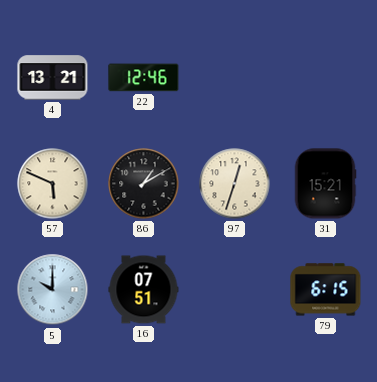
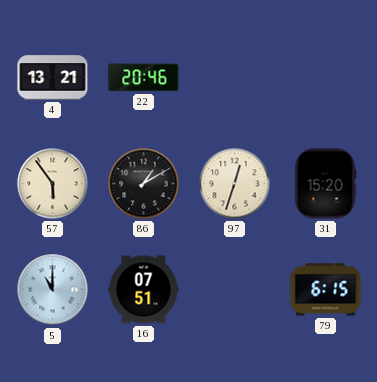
22: 12:46 -> 20:46 (144, 78)
57: 5:49 -> 5:54 (53, 184)
31: 15:21 -> 15:20 (325, 184)
5: 10:00 -> 11:00 (53, 290)
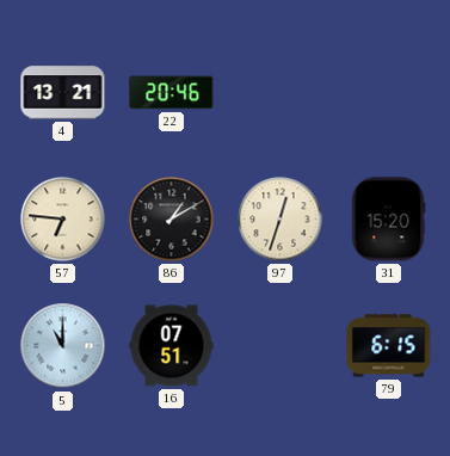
57: 5:54 -> 6:46 (63, 220)
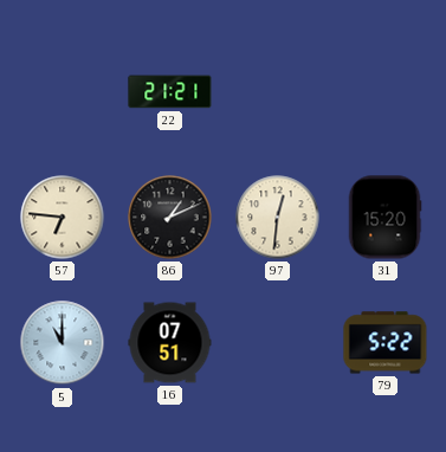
4: 13:21 -> none (63, 93)
22: 20:46 -> 21:21 (170, 92)
86: 1:10 -> 1:11 (170, 218)
97: 12:33 -> 12:31 (278, 218)
79: 6:15 -> 5:22 (386, 343)
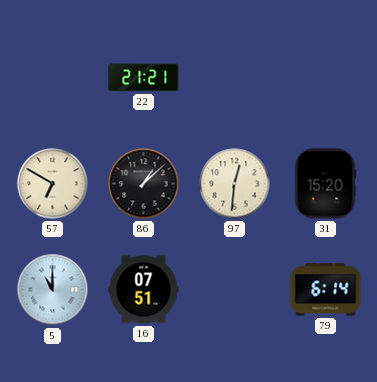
57: 6:46 -> 6:50 (53, 184)
86: 1:11 -> 1:08 (144, 184)
79: 5:22 -> 6:14 (326, 290)
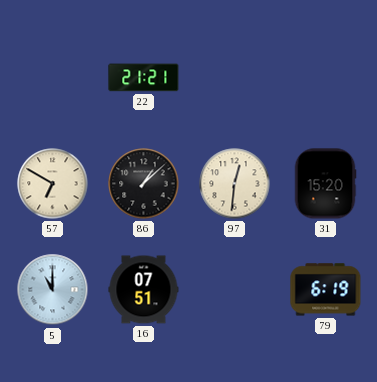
79: 6:14 -> 6:19 (326, 290)
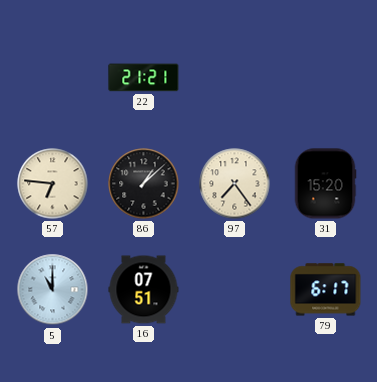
57: 6:50 -> 6:46 (53, 184)
97: 12:31 -> 7:24 (235, 184)
79: 6:19 -> 6:17 (326, 290)
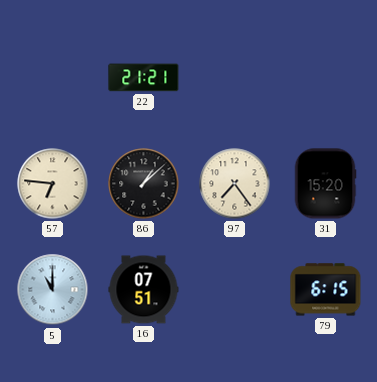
79: 6:17 -> 6:15 (326, 290)
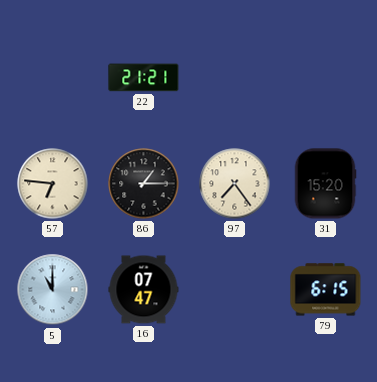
86: 1:08 -> 1:15 (144, 184)
16: 07:51 -> 07:47 (144, 290)
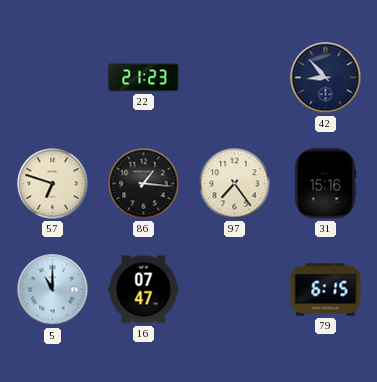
22: 21:21 -> 21:23 (144, 78)
42: none -> 8:53 (326, 78)
57: 6:46 -> 6:48 (53, 184)
86: 1:15 -> 1:16 (144, 184)
31: 15:20 -> 15:16 (325, 184)
